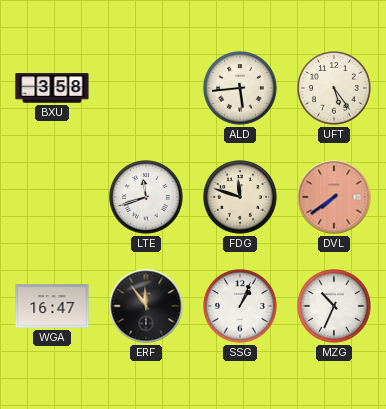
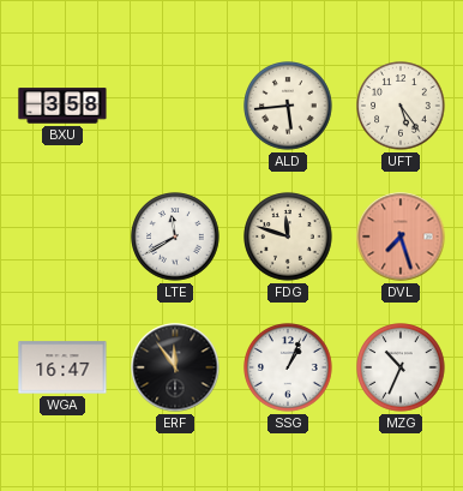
LTE: 11:42 -> 11:40 (175, 236)
DVL: 7:39 -> 7:27 (401, 236)
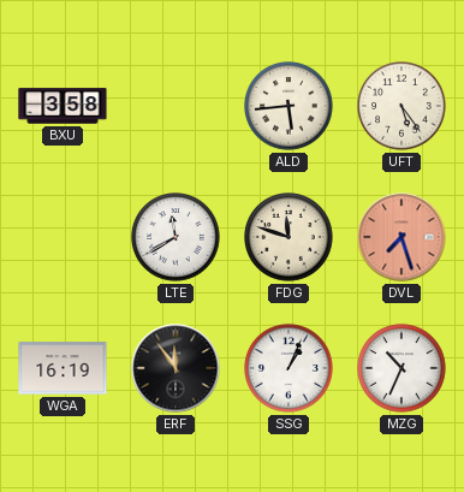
WGA: 16:47 -> 16:19 (63, 368)
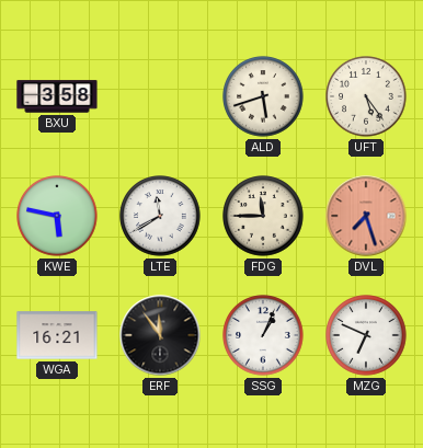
ALD: 5:44 -> 5:42 (263, 96)
KWE: none -> 5:47 (57, 216)
FDG: 11:48 -> 11:45 (263, 216)
WGA: 16:19 -> 16:21 (57, 335)
MZG: 10:34 -> 6:49 (366, 335)
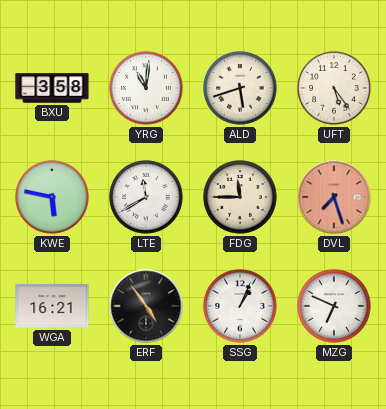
YRG: none -> 11:01 (146, 88)
ERF: 11:54 -> 4:54 (146, 306)
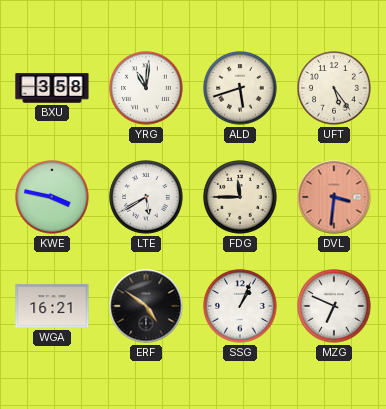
KWE: 5:47 -> 3:47 (52, 197)
LTE: 11:40 -> 5:40 (146, 197)
DVL: 7:27 -> 3:31 (334, 197)
ERF: 4:54 -> 4:51 (146, 306)
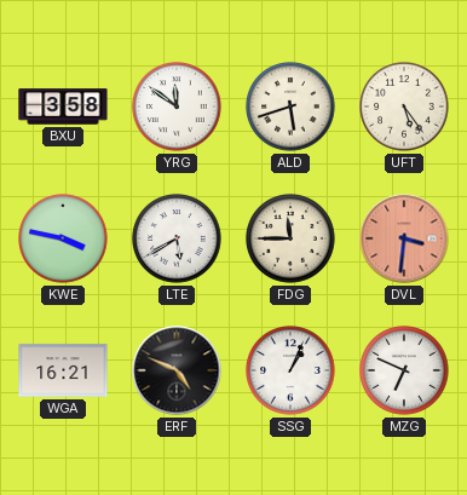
YRG: 11:01 -> 11:51 (177, 107)
ERF: 4:51 -> 4:49 (177, 370)
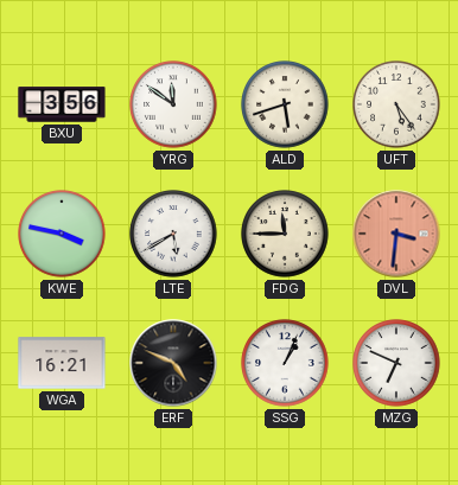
BXU: 3:58 -> 3:56 (62, 104)
